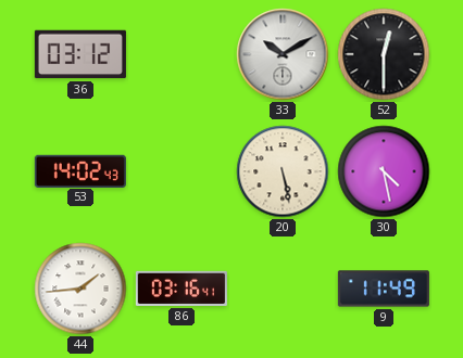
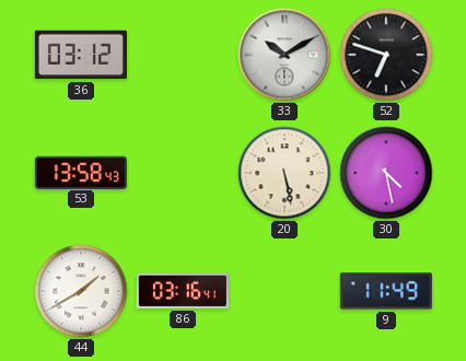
52: 12:30 -> 6:48 (386, 55)
53: 14:02 -> 13:58 (81, 172)
44: 1:44 -> 1:40 (81, 291)
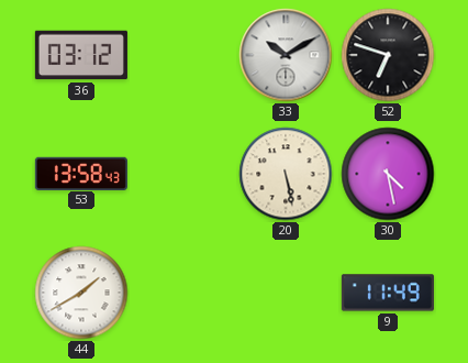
86: 03:16 -> none (183, 291)
